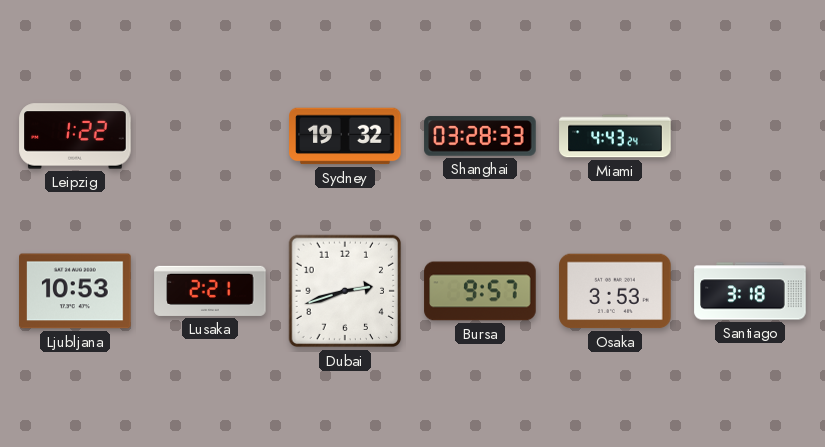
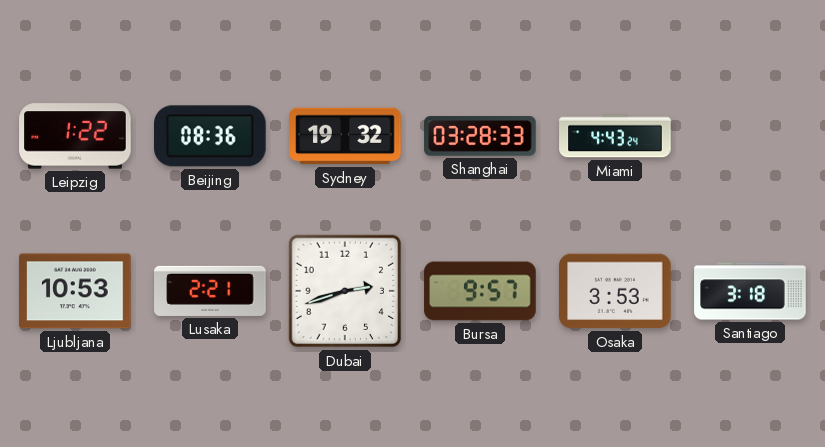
Beijing: none -> 08:36 (211, 136)
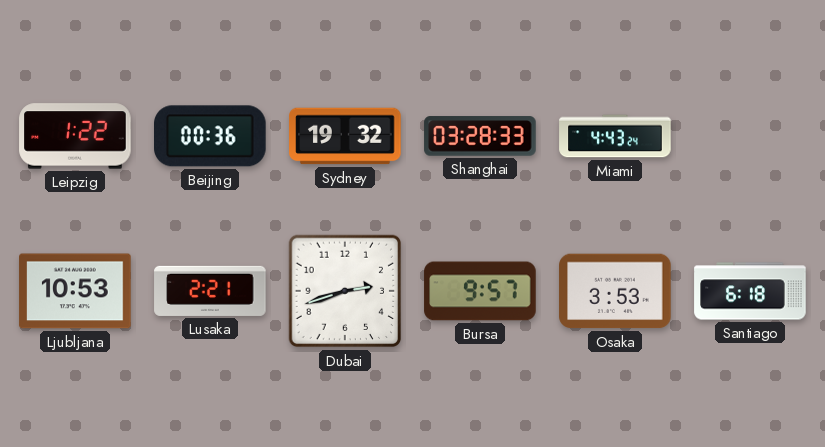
Beijing: 08:36 -> 00:36 (211, 136)
Santiago: 3:18 -> 6:18 (750, 291)
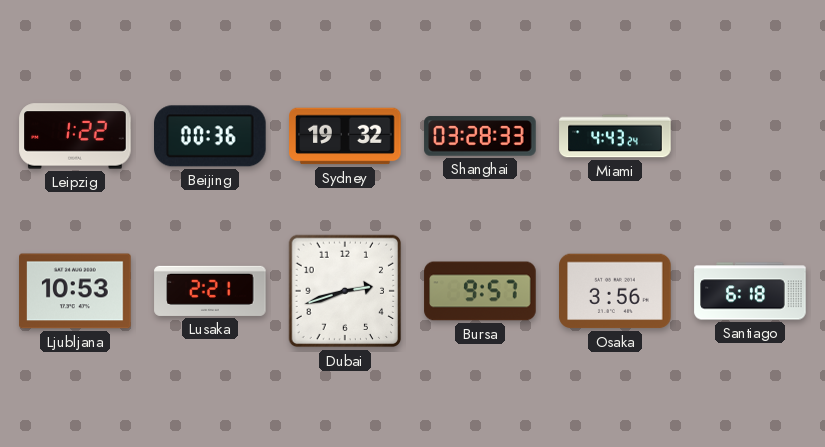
Osaka: 3:53 -> 3:56 (615, 291)
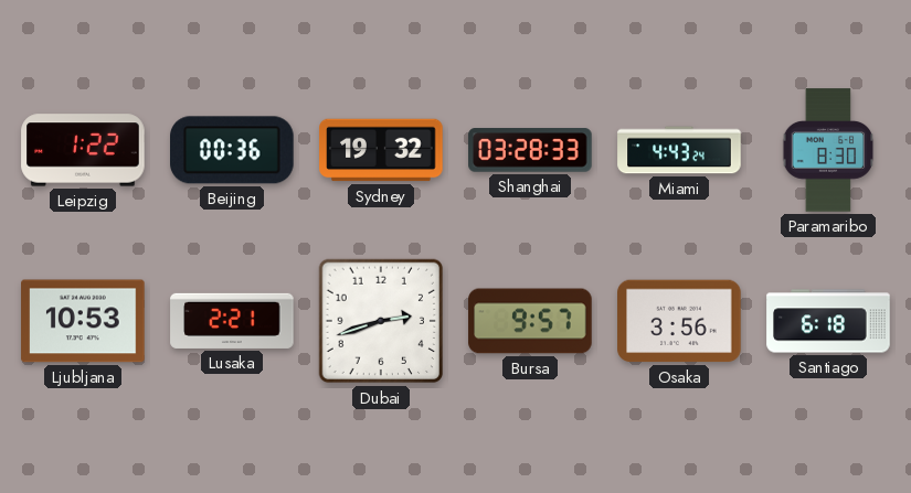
Paramaribo: none -> 8:30 (828, 150)
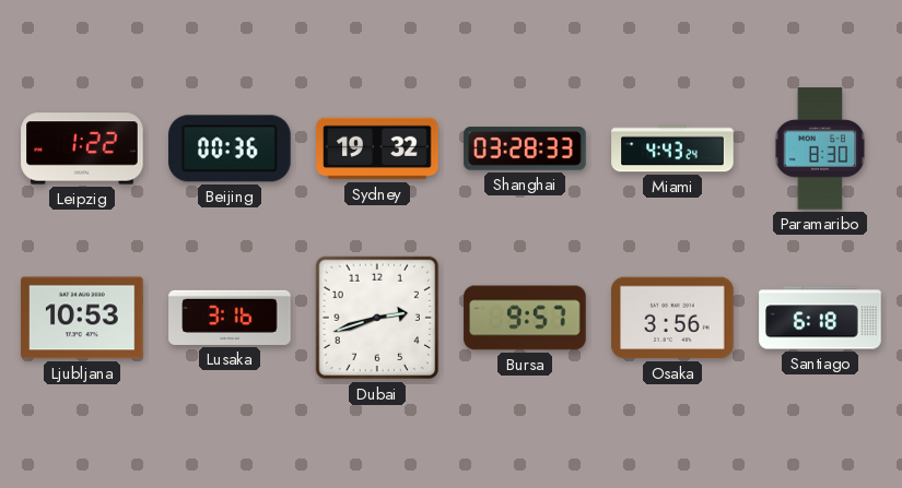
Lusaka: 2:21 -> 3:16 (230, 318)
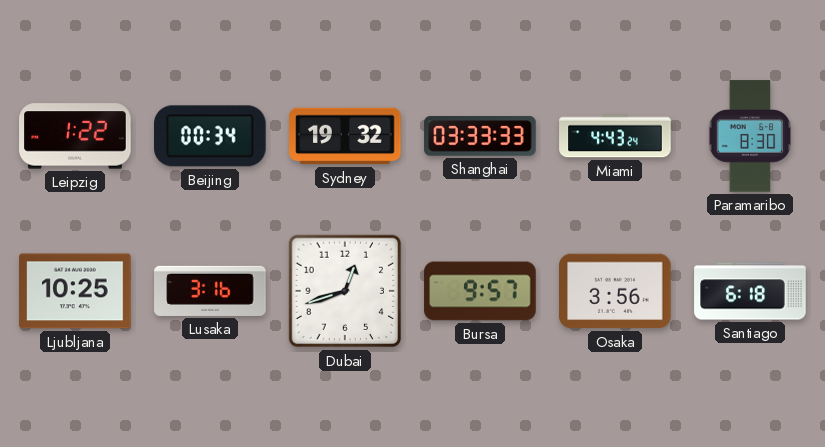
Beijing: 00:36 -> 00:34 (211, 136)
Shanghai: 03:28 -> 03:33 (480, 136)
Ljubljana: 10:53 -> 10:25 (75, 291)
Dubai: 2:42 -> 12:42 (345, 291)
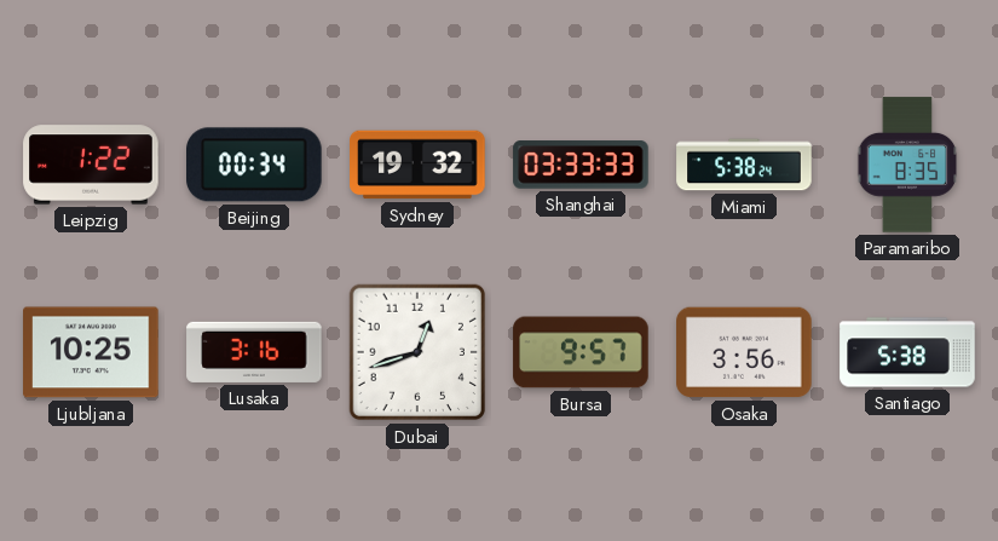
Miami: 4:43 -> 5:38 (744, 165)
Paramaribo: 8:30 -> 8:35 (907, 165)
Santiago: 6:18 -> 5:38 (907, 352)
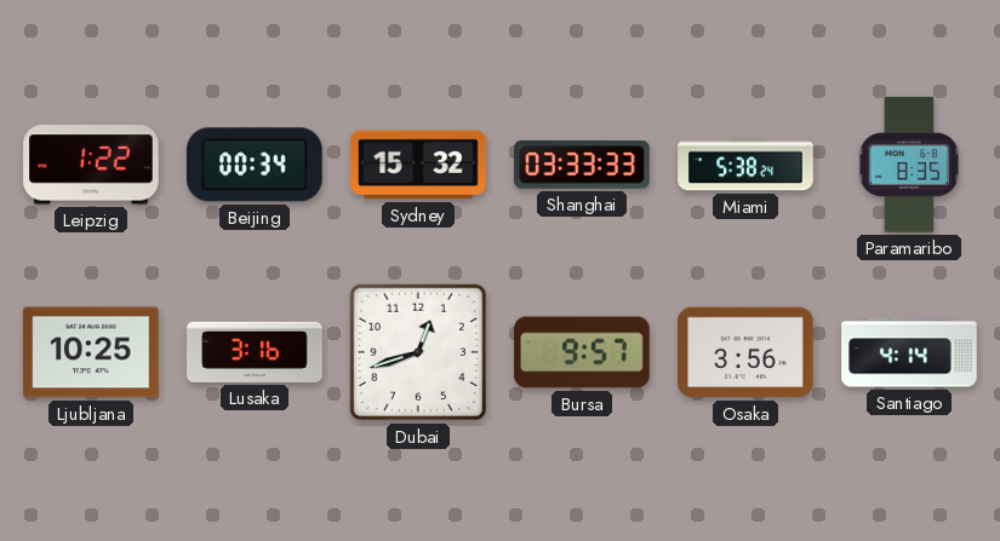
Sydney: 19:32 -> 15:32 (418, 165)
Santiago: 5:38 -> 4:14 (909, 352)
